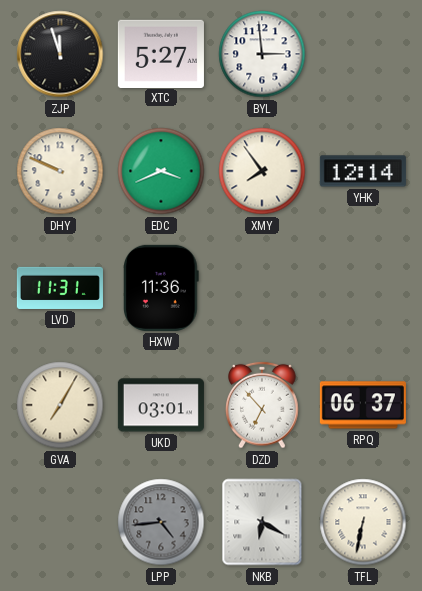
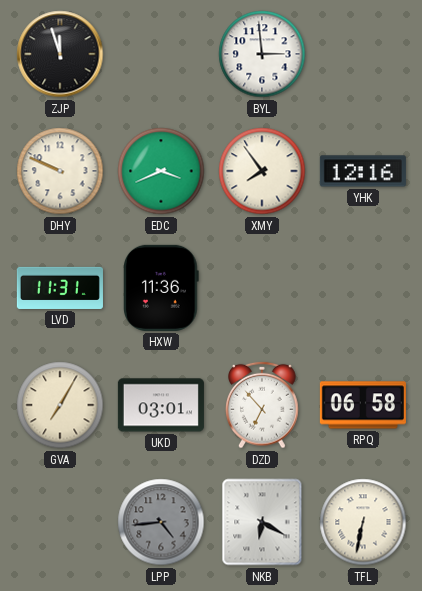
XTC: 5:27 -> none (161, 53)
YHK: 12:14 -> 12:16 (363, 171)
RPQ: 06:37 -> 06:58 (363, 405)
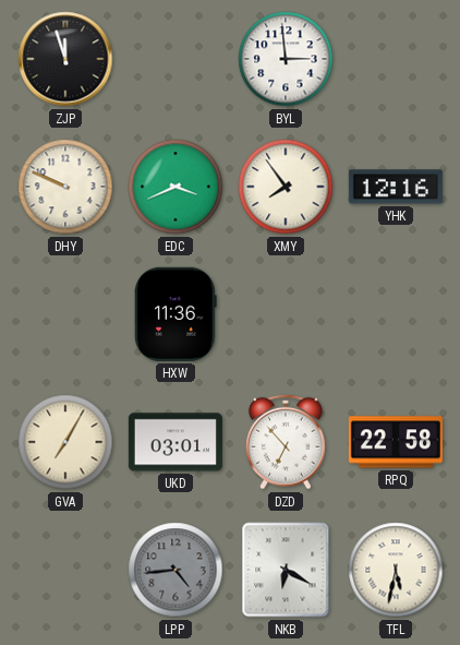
LVD: 11:31 -> none (60, 288)
RPQ: 06:58 -> 22:58 (396, 442)
TFL: 6:32 -> 5:32 (396, 570)
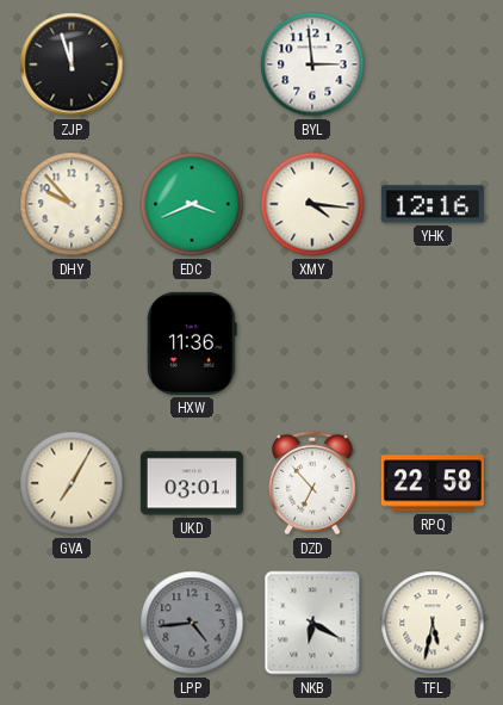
DHY: 9:49 -> 9:53 (72, 204)
XMY: 7:54 -> 4:16 (312, 204)
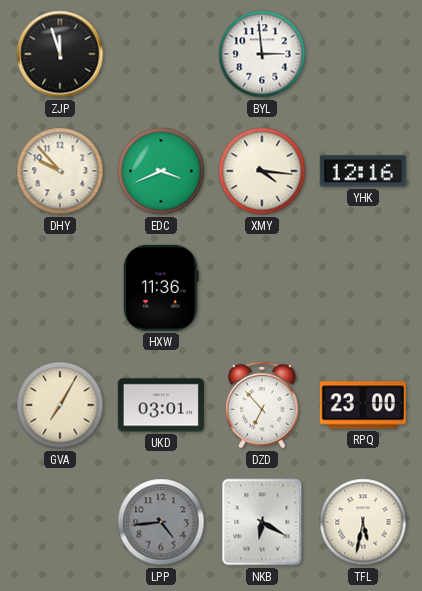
RPQ: 22:58 -> 23:00 (363, 405)
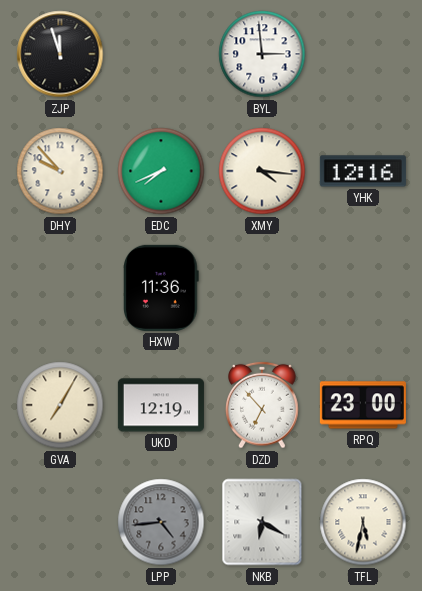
EDC: 3:41 -> 7:41 (161, 171)
UKD: 03:01 -> 12:19 (161, 405)
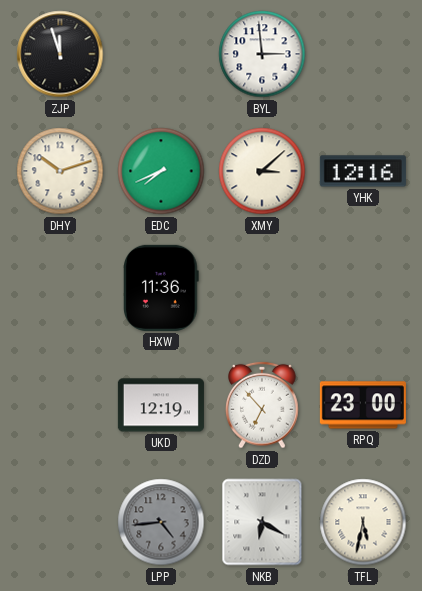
DHY: 9:53 -> 10:12 (60, 171)
XMY: 4:16 -> 3:08 (262, 171)
GVA: 7:05 -> none (60, 405)
